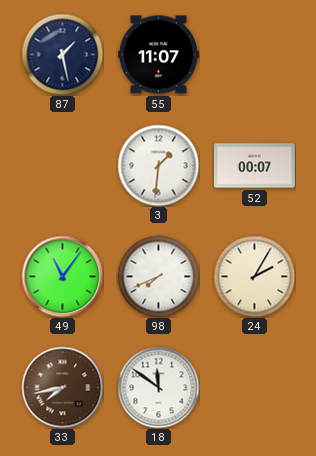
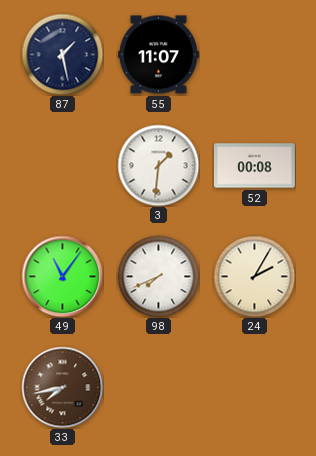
52: 00:07 -> 00:08 (254, 166)
18: 11:51 -> none (158, 387)
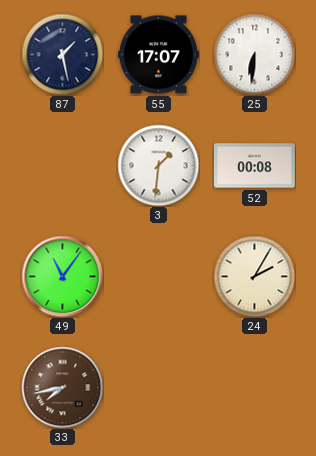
55: 11:07 -> 17:07 (158, 55)
25: none -> 6:31 (254, 54)
98: 7:41 -> none (158, 276)
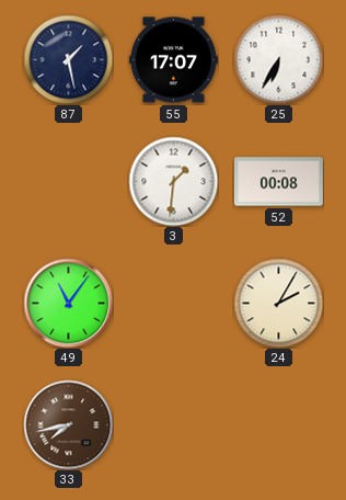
25: 6:31 -> 6:35 (278, 59)
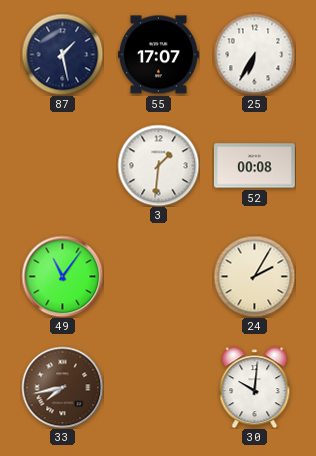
30: none -> 10:01 (255, 387)
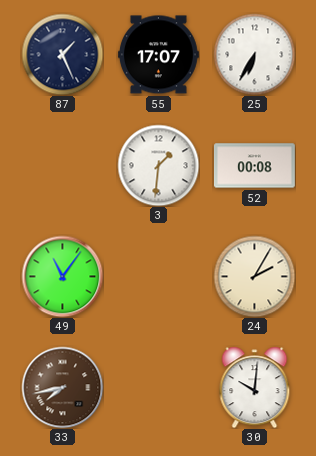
87: 1:28 -> 1:26 (62, 54)
